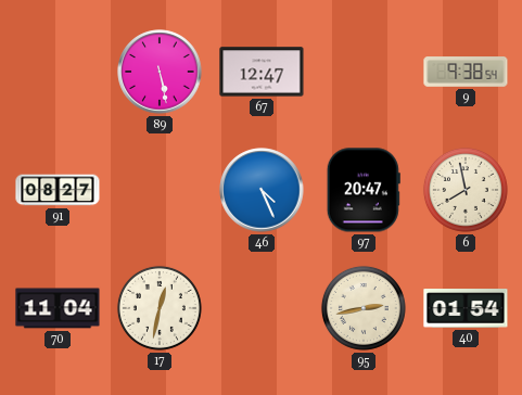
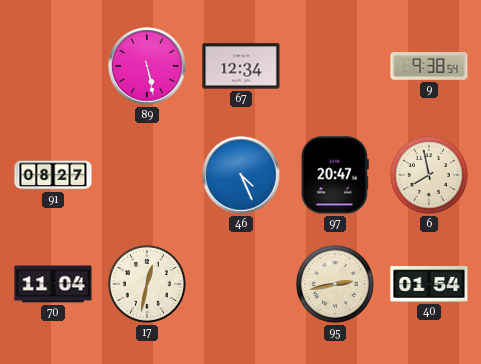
67: 12:47 -> 12:34 (241, 66)
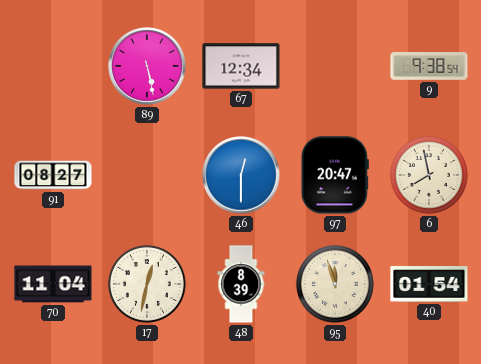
46: 4:26 -> 12:30 (241, 175)
48: none -> 8:39 (241, 284)
95: 2:43 -> 11:57 (335, 284)
